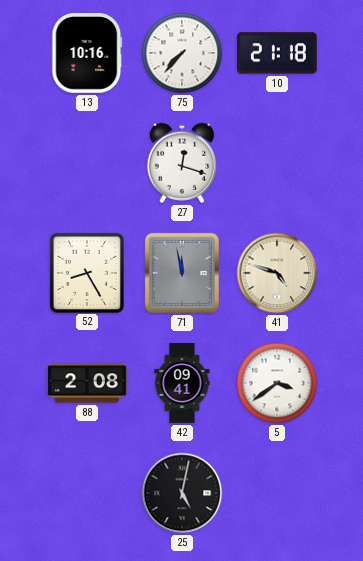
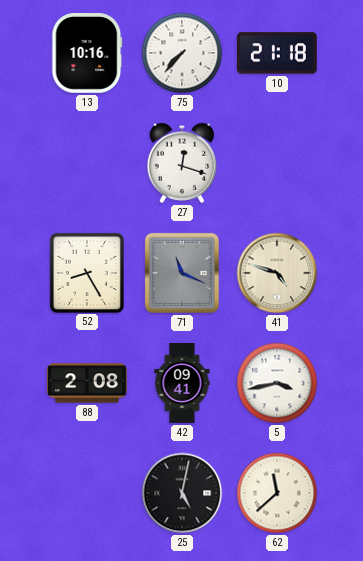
71: 11:58 -> 11:19 (182, 273)
5: 3:39 -> 3:43 (277, 383)
62: none -> 11:38 (277, 493)
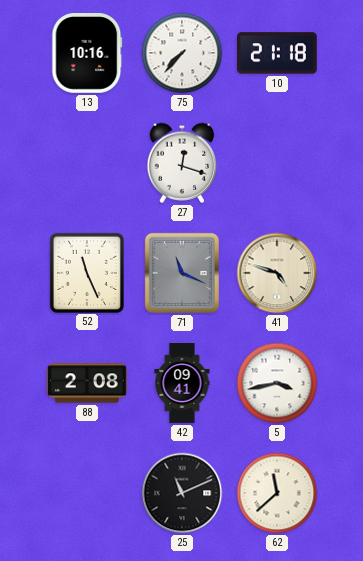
52: 8:25 -> 11:26 (86, 272)
25: 5:02 -> 11:11 (182, 493)
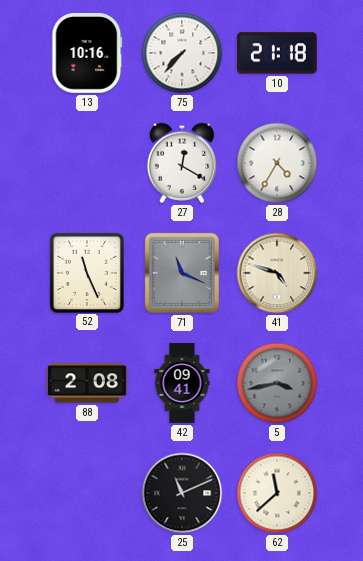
27: 12:18 -> 12:20 (182, 163)
28: none -> 4:35 (277, 163)
5 dial: white -> grey (277, 383)
